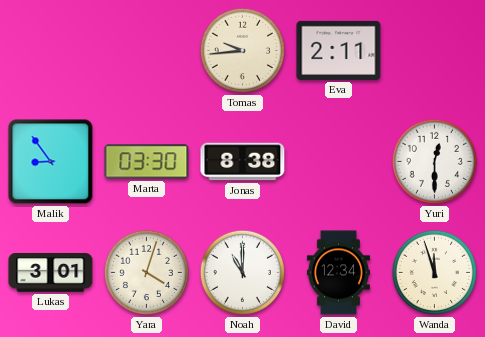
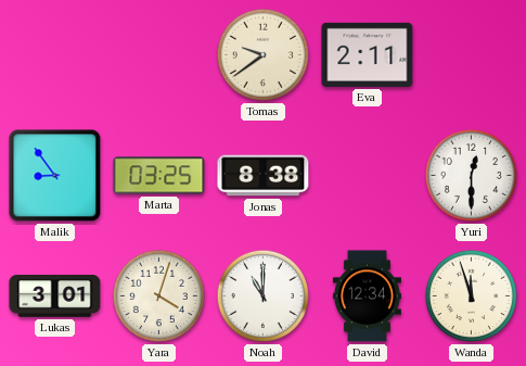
Tomas: 9:44 -> 9:39 (262, 54)
Marta: 03:30 -> 03:25 (159, 176)
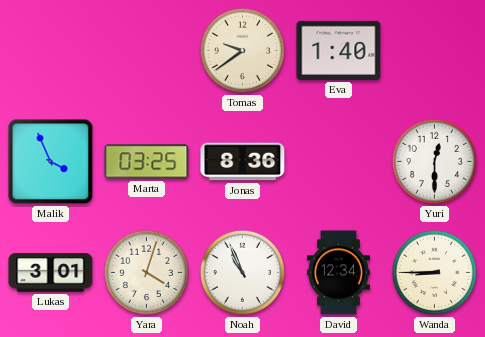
Eva: 2:11 -> 1:40 (339, 50)
Malik: 8:54 -> 3:56 (51, 162)
Jonas: 8:38 -> 8:36 (243, 162)
Noah: 11:00 -> 10:56 (242, 272)
Wanda: 11:57 -> 8:45 (434, 272)
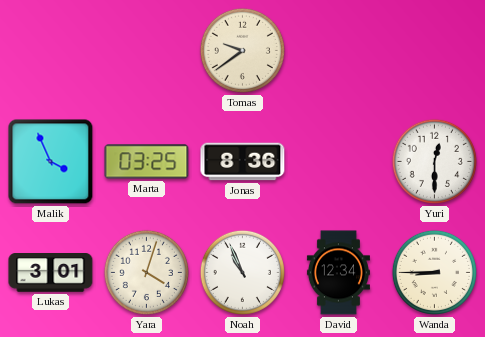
Eva: 1:40 -> none (339, 50)
